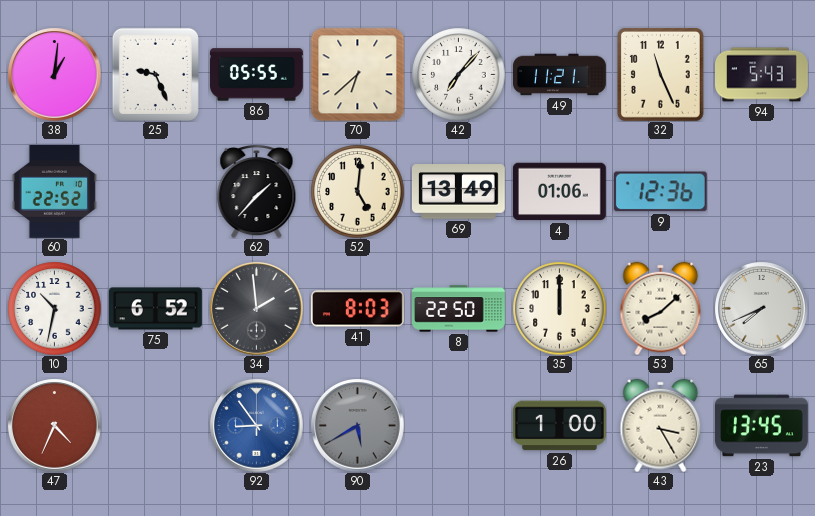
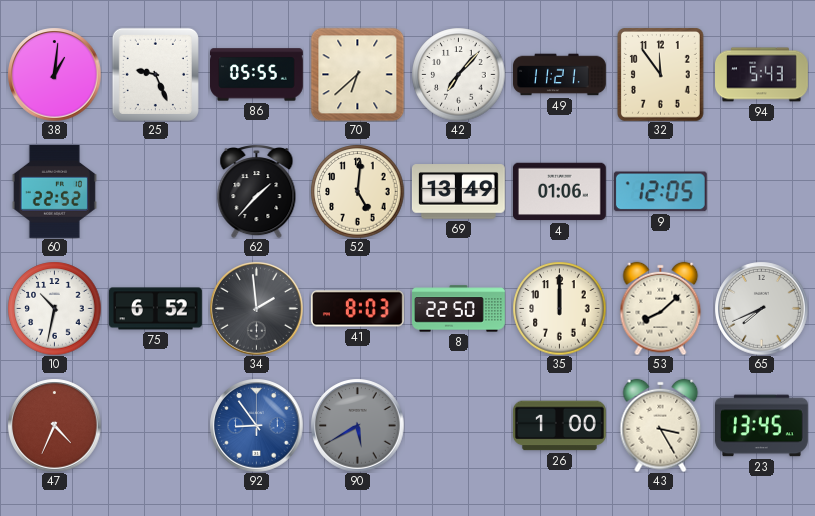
32: 11:26 -> 11:54 (660, 74)
9: 12:36 -> 12:05 (660, 192)
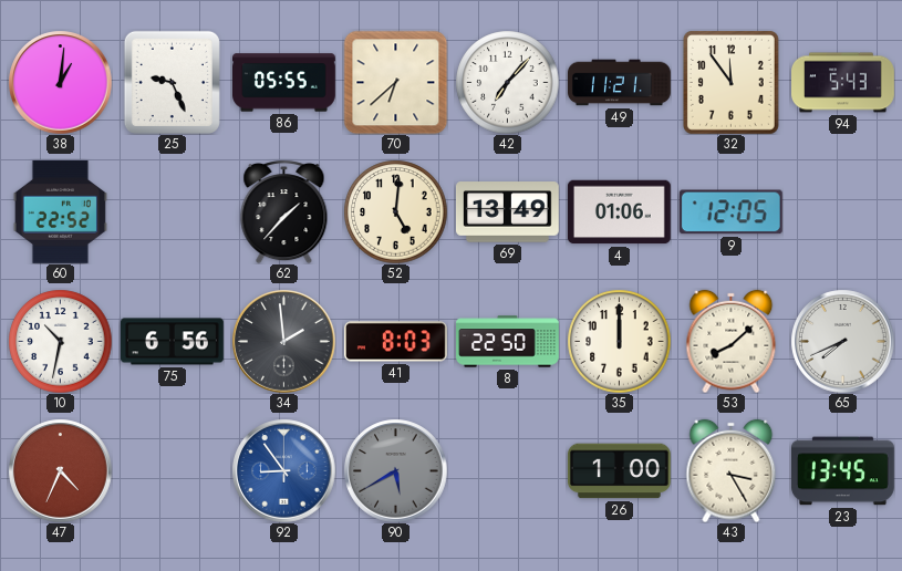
75: 6:52 -> 6:56 (173, 342)
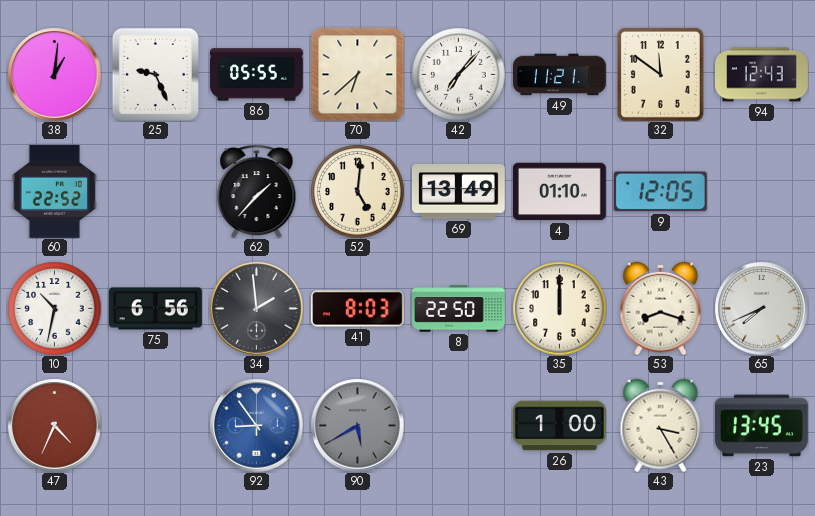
32: 11:54 -> 11:51 (660, 74)
94: 5:43 -> 12:43 (762, 75)
4: 01:06 -> 01:10 (559, 192)
53: 8:08 -> 8:18 (661, 308)
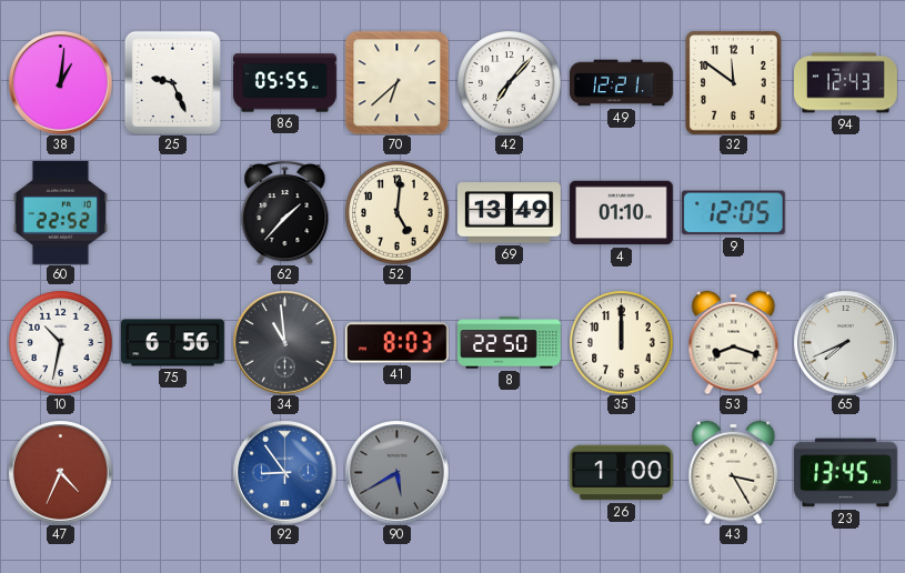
49: 11:21 -> 12:21 (622, 83)
34: 1:59 -> 10:59 (284, 342)
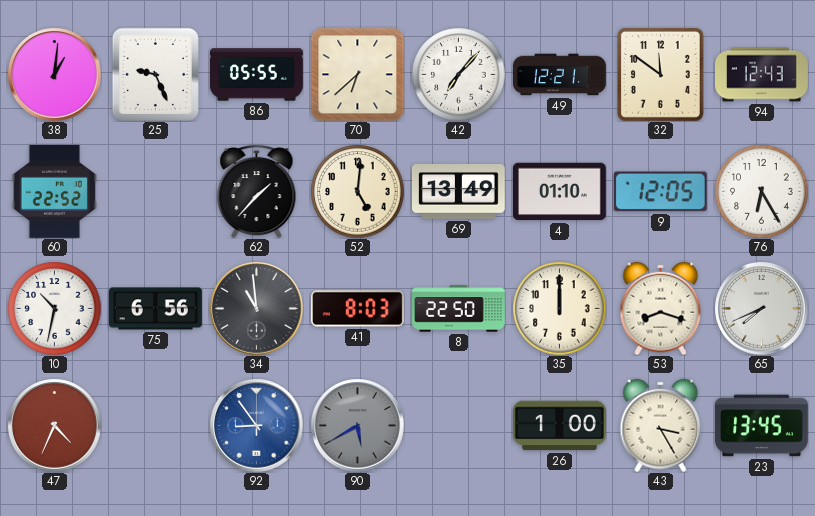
76: none -> 6:25 (761, 191)
